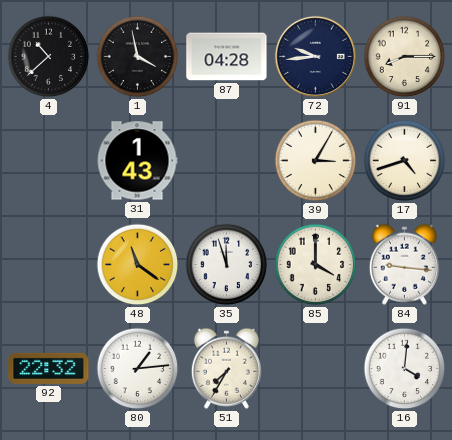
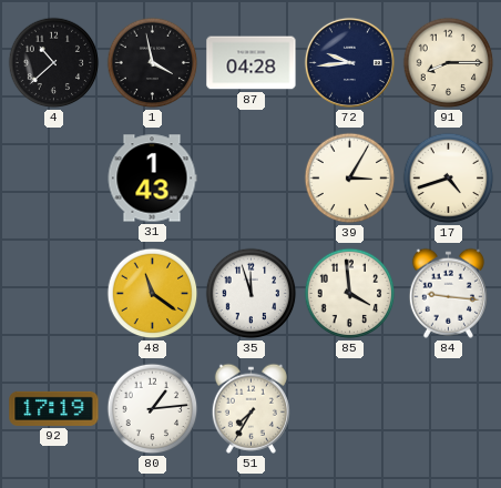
85: 4:00 -> 3:59 (350, 294)
92: 22:32 -> 17:19 (54, 408)
16: 4:01 -> none (405, 369)
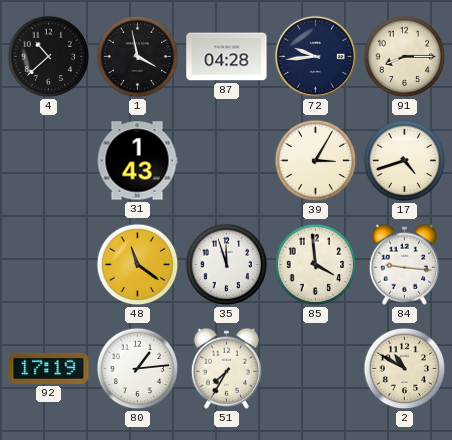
2: none -> 10:50 (405, 369)
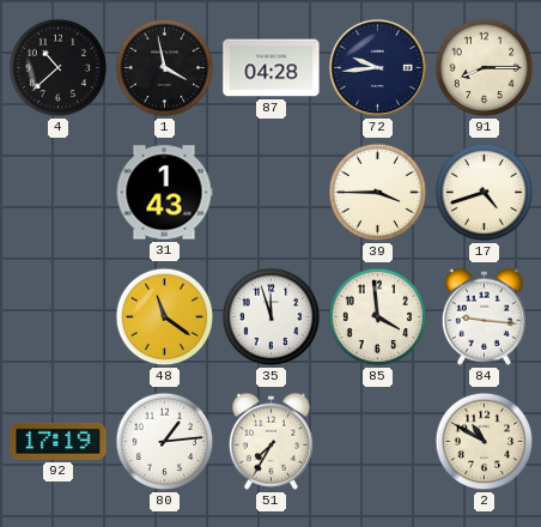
39: 3:05 -> 3:45 (378, 193)
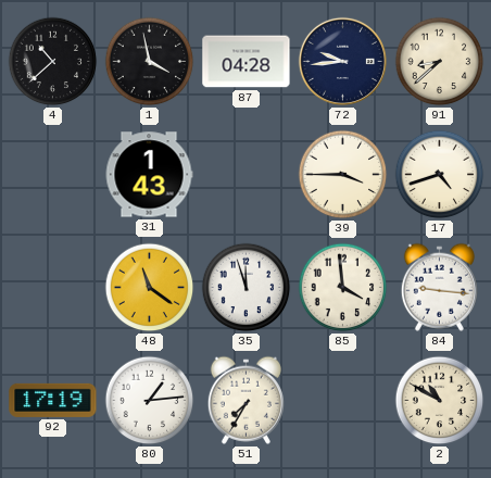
91: 8:15 -> 8:38 (440, 62)
